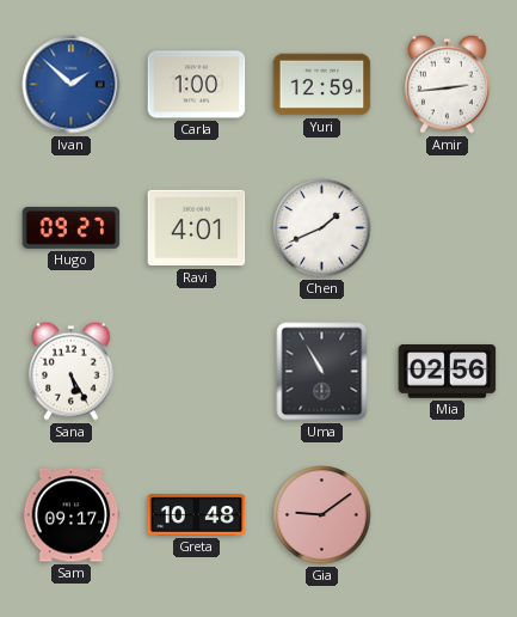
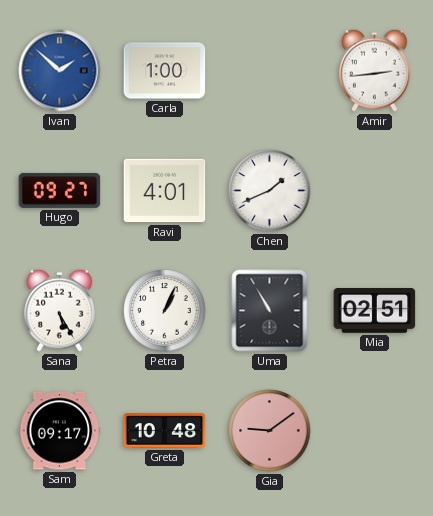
Yuri: 12:59 -> none (322, 85)
Petra: none -> 1:04 (165, 311)
Mia: 02:56 -> 02:51 (375, 311)
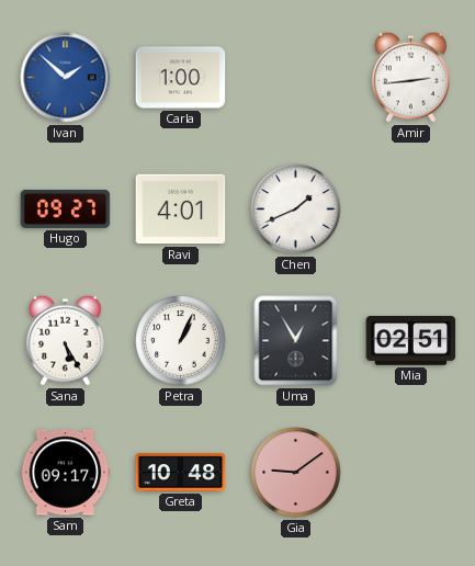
Uma: 10:55 -> 12:55 (296, 341)
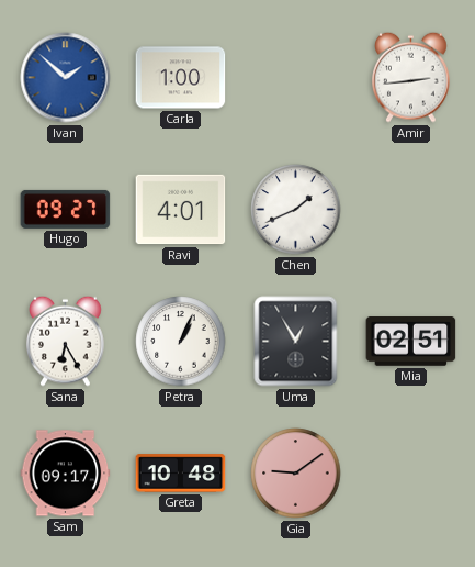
Sana: 5:25 -> 6:25 (66, 341)
